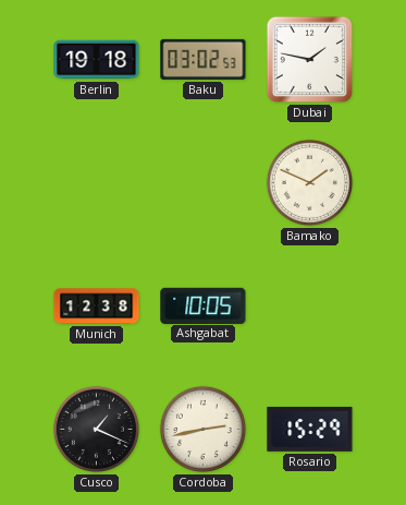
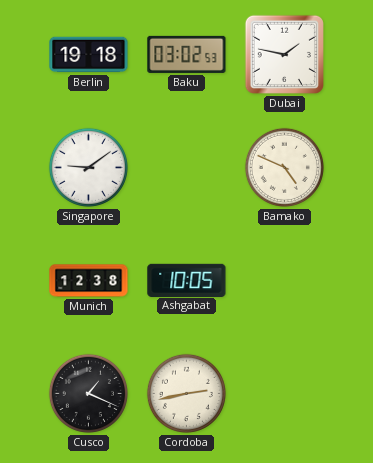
Singapore: none -> 9:09 (88, 167)
Bamako: 1:49 -> 4:49 (284, 167)
Rosario: 15:29 -> none (310, 429)
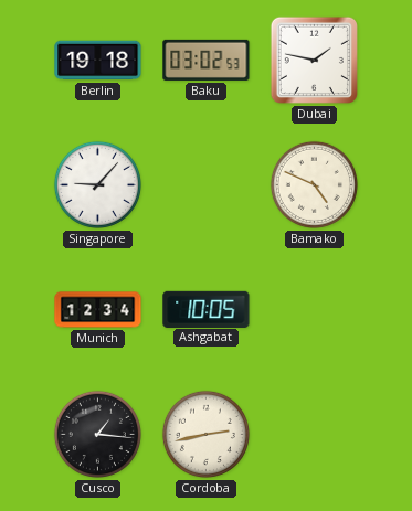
Singapore: 9:09 -> 9:07 (97, 184)
Munich: 12:38 -> 12:34 (98, 310)
Cusco: 1:19 -> 1:16 (97, 434)
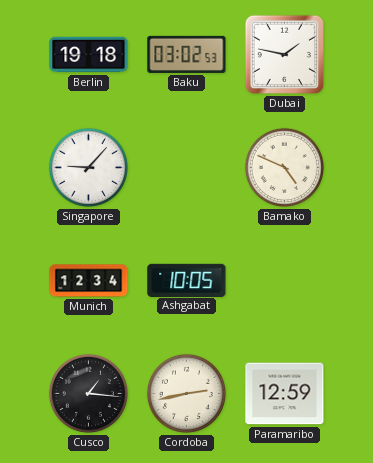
Paramaribo: none -> 12:59 (285, 394)
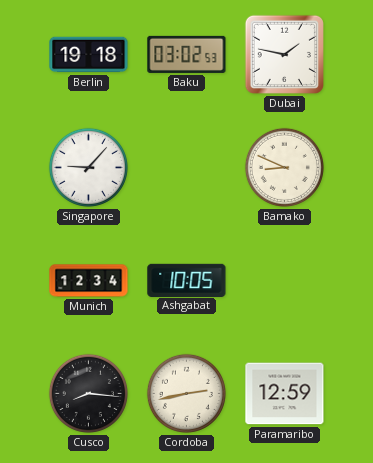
Bamako: 4:49 -> 8:49 (284, 167)
Cusco: 1:16 -> 8:16 (88, 393)
